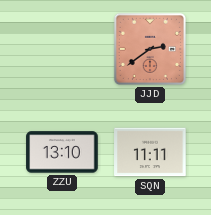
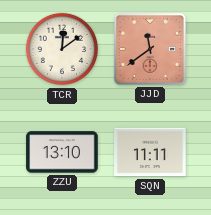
TCR: none -> 12:09 (62, 49)
JJD: 2:39 -> 11:39 (150, 49)
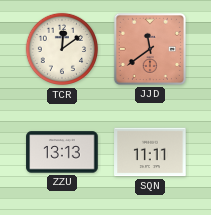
ZZU: 13:10 -> 13:13 (62, 152)
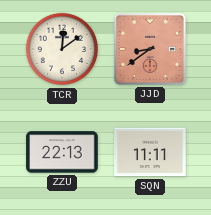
JJD: 11:39 -> 8:39 (150, 49)
ZZU: 13:13 -> 22:13 (62, 152)
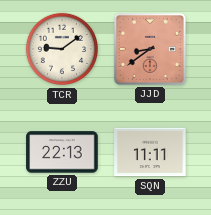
TCR: 12:09 -> 9:09 (62, 49)
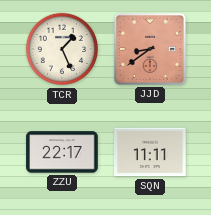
TCR: 9:09 -> 1:26 (62, 49)
ZZU: 22:13 -> 22:17 (62, 152)
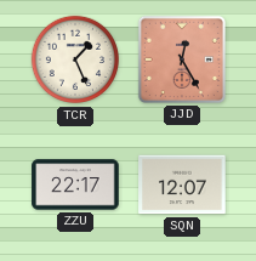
JJD: 8:39 -> 12:25 (182, 59)
SQN: 11:11 -> 12:07 (182, 185)
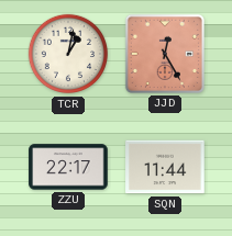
TCR: 1:26 -> 1:02 (68, 54)
SQN: 12:07 -> 11:44 (165, 167)
